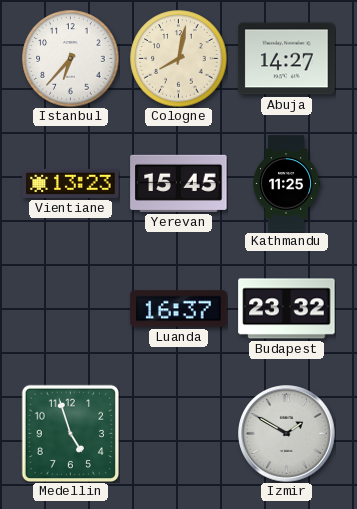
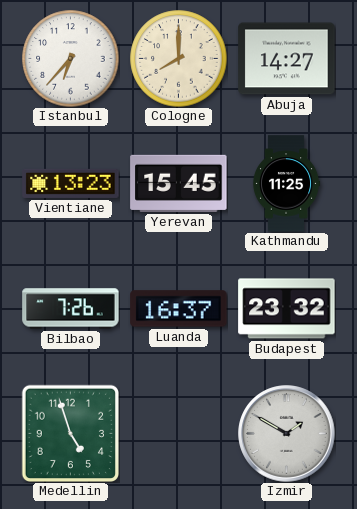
Cologne: 8:02 -> 8:00 (179, 59)
Bilbao: none -> 7:26 (71, 309)
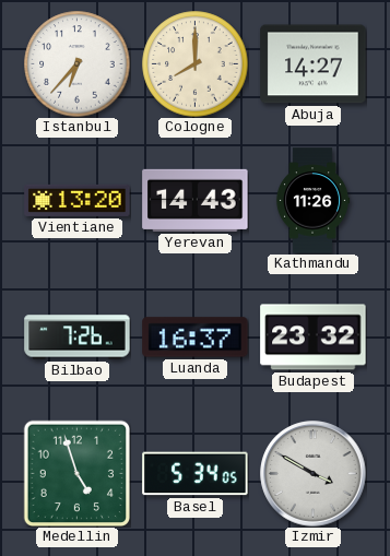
Vientiane: 13:23 -> 13:20 (78, 200)
Yerevan: 15:45 -> 14:43 (196, 200)
Kathmandu: 11:25 -> 11:26 (312, 201)
Basel: none -> 5:34 (196, 474)
Izmir: 1:50 -> 3:50 (314, 474)
